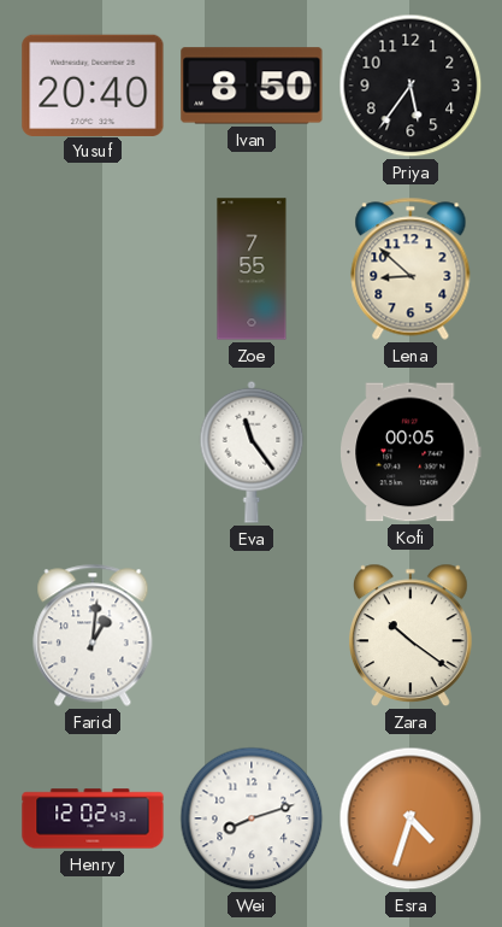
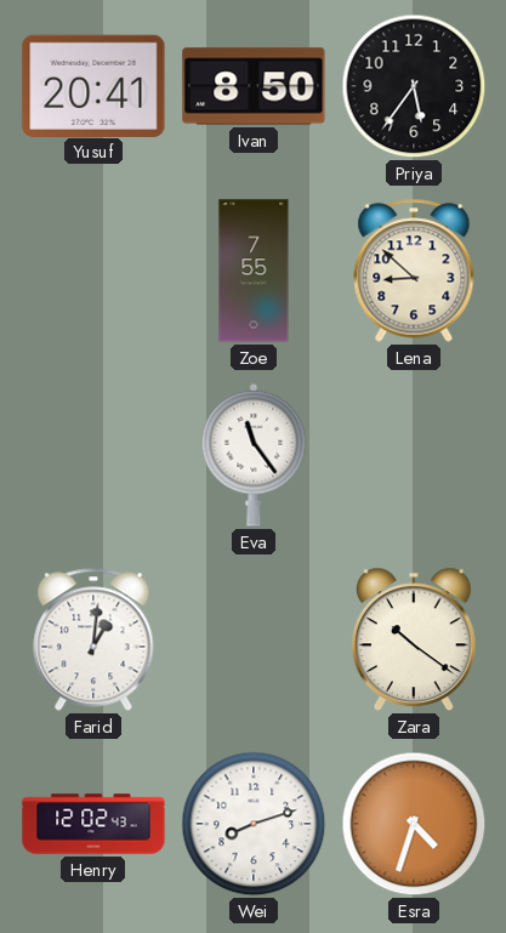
Yusuf: 20:40 -> 20:41 (93, 85)
Kofi: 00:05 -> none (411, 452)
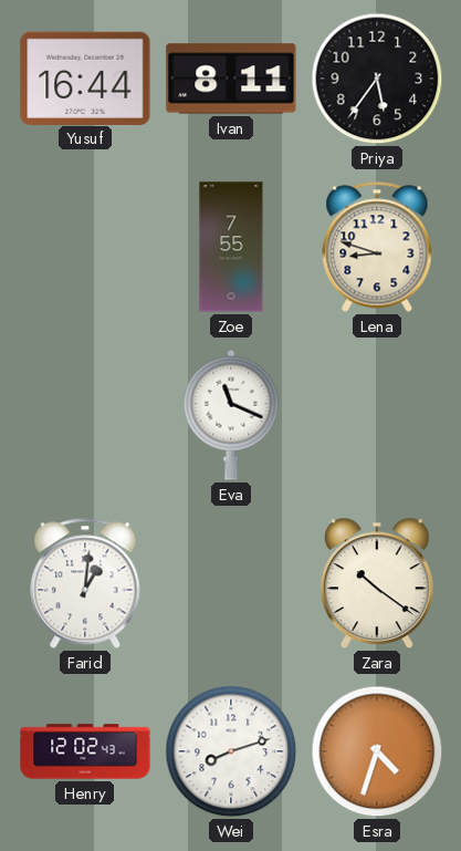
Yusuf: 20:41 -> 16:44 (85, 77)
Ivan: 8:50 -> 8:11 (231, 79)
Lena: 8:52 -> 8:48 (377, 247)
Eva: 11:24 -> 11:19 (231, 415)
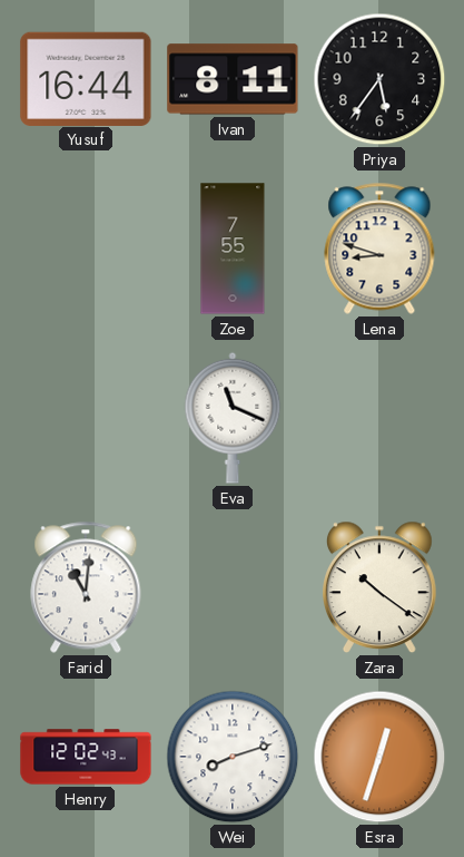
Farid: 1:01 -> 11:01 (86, 587)
Esra: 4:33 -> 12:33 (379, 757)
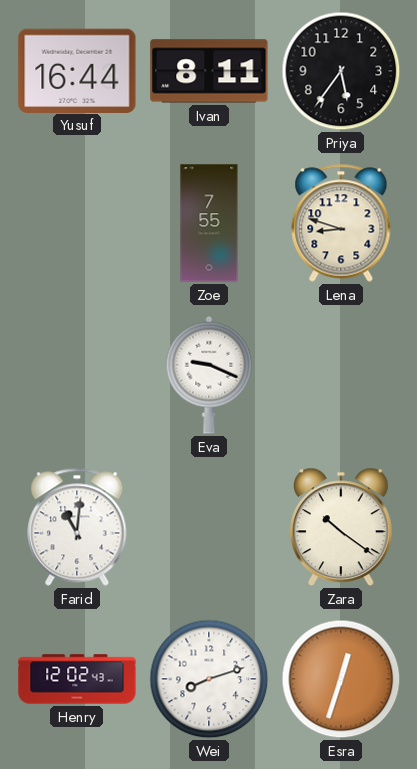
Eva: 11:19 -> 9:19 (209, 375)
